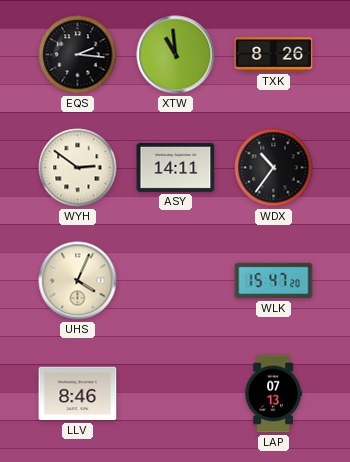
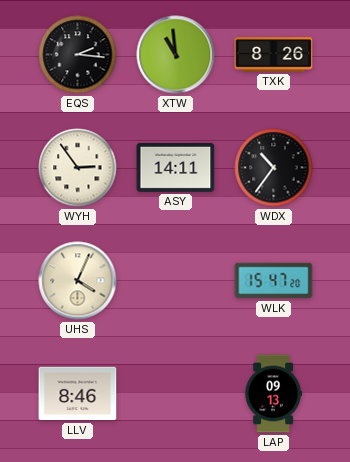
WYH: 2:51 -> 2:54 (78, 168)
LAP: 07:13 -> 09:13 (273, 394)
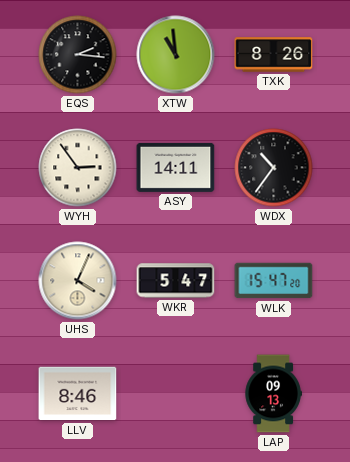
WKR: none -> 5:47 (176, 281)
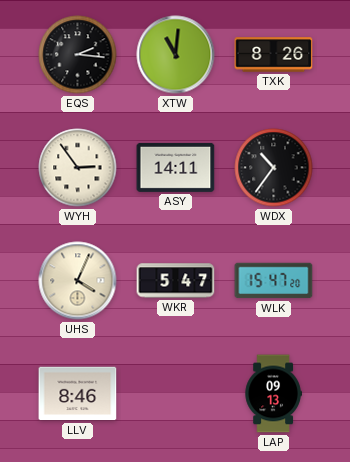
XTW: 10:59 -> 11:01 (176, 55)
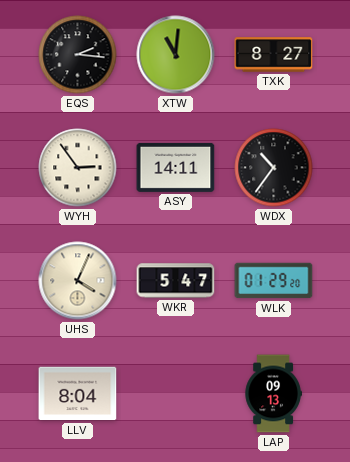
TXK: 8:26 -> 8:27 (274, 55)
WLK: 15:47 -> 01:29 (274, 281)
LLV: 8:46 -> 8:04 (78, 394)
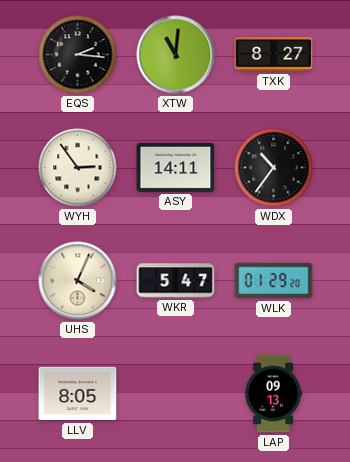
LLV: 8:04 -> 8:05 (78, 394)
